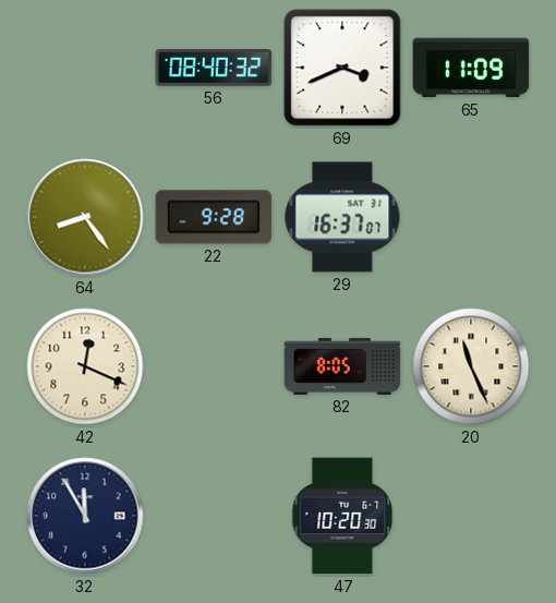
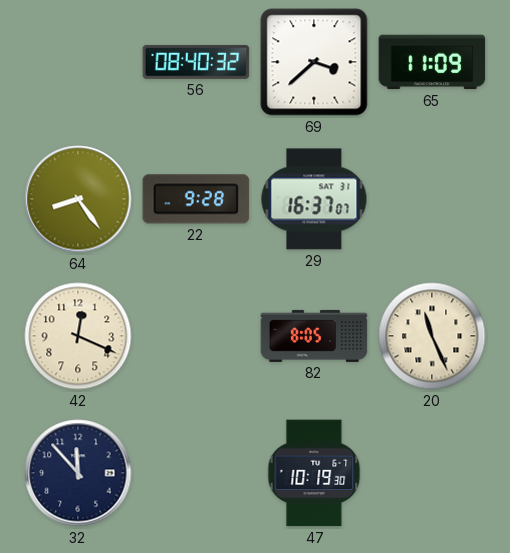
69: 3:41 -> 3:38 (314, 62)
32: 11:55 -> 11:53 (78, 473)
47: 10:20 -> 10:19 (314, 473)
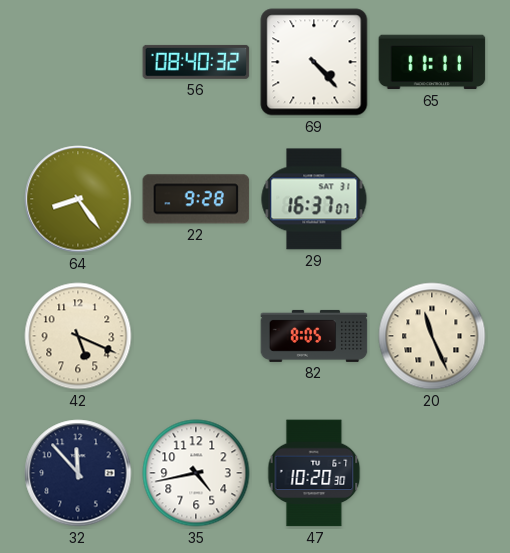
69: 3:38 -> 4:23 (314, 62)
65: 11:09 -> 11:11 (432, 62)
42: 12:19 -> 5:19 (78, 336)
35: none -> 4:43 (196, 473)
47: 10:19 -> 10:20 (314, 473)
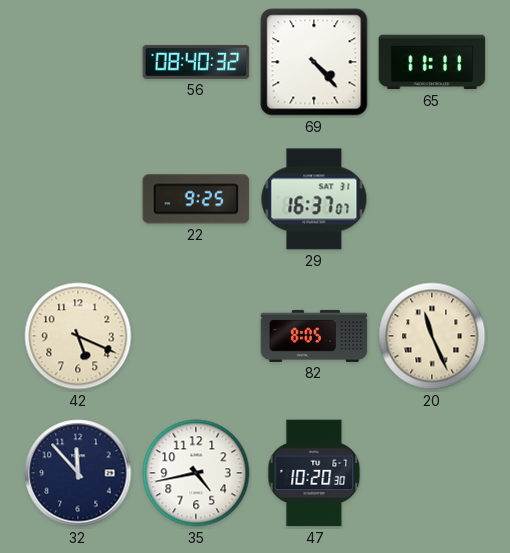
64: 8:24 -> none (78, 199)
22: 9:28 -> 9:25 (196, 199)
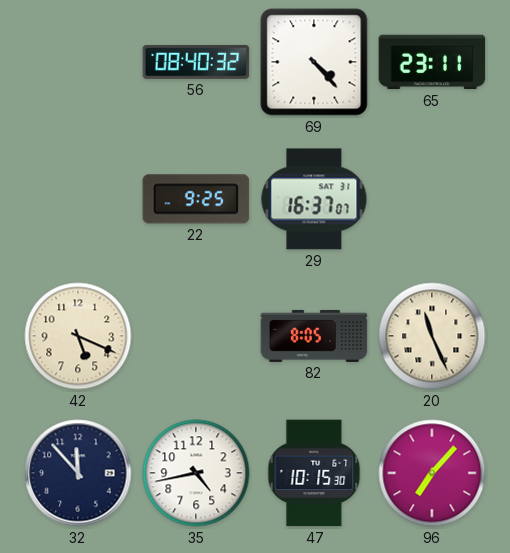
65: 11:11 -> 23:11 (432, 62)
47: 10:20 -> 10:15 (314, 473)
96: none -> 7:07 (432, 473)
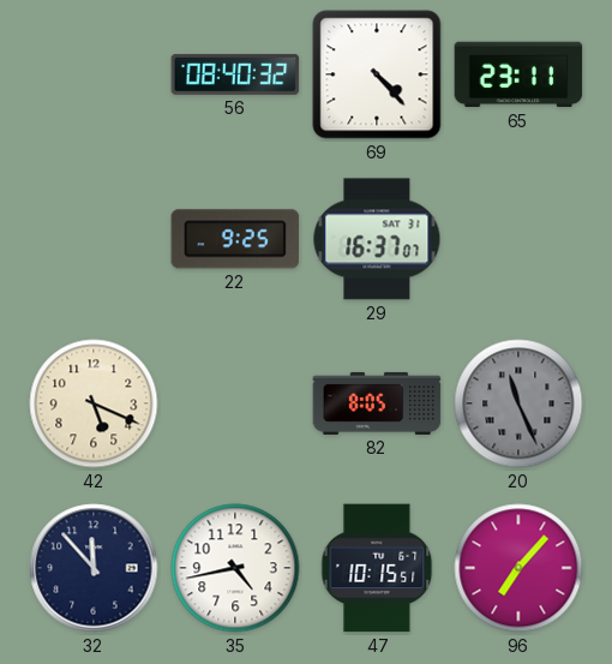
20 dial: cream -> grey (518, 403)
47: 10:15:30 -> 10:15:51 (377, 568)
